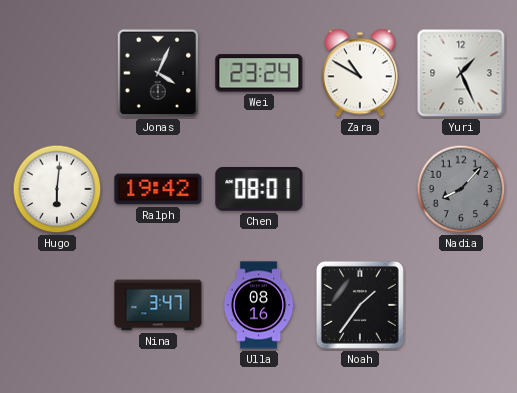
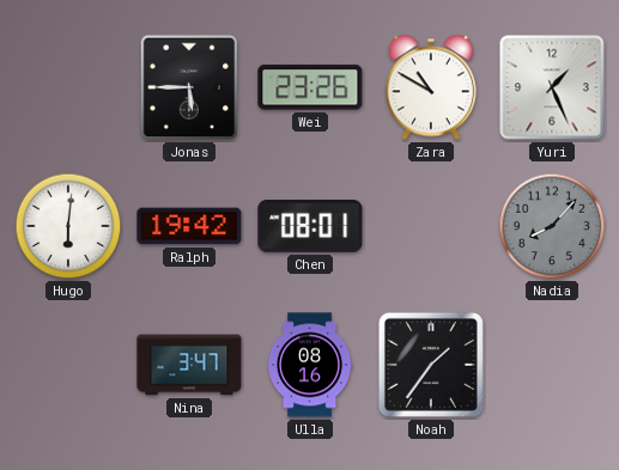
Jonas: 4:04 -> 5:45 (189, 87)
Wei: 23:24 -> 23:26 (310, 87)
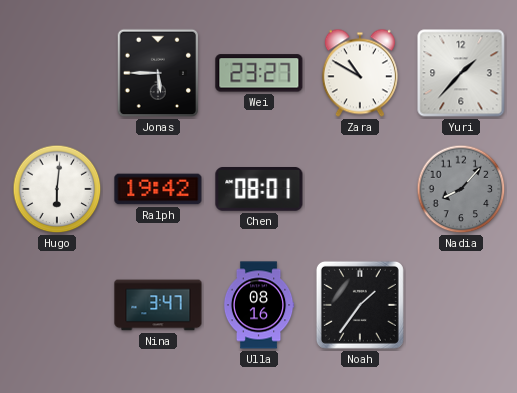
Wei: 23:26 -> 23:27 (259, 73)
Yuri: 1:26 -> 1:37 (461, 73)
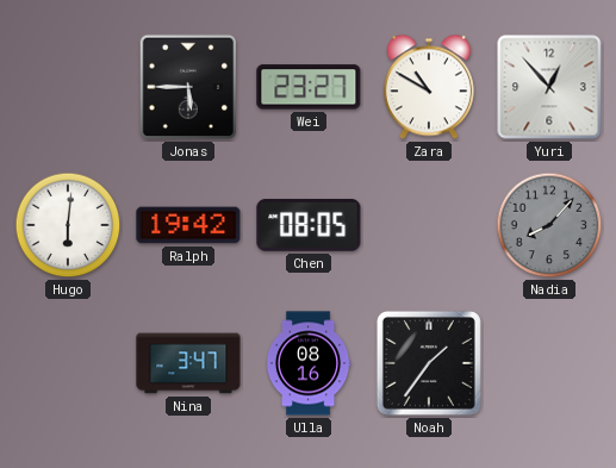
Yuri: 1:37 -> 12:53 (549, 87)
Chen: 08:01 -> 08:05 (309, 225)
